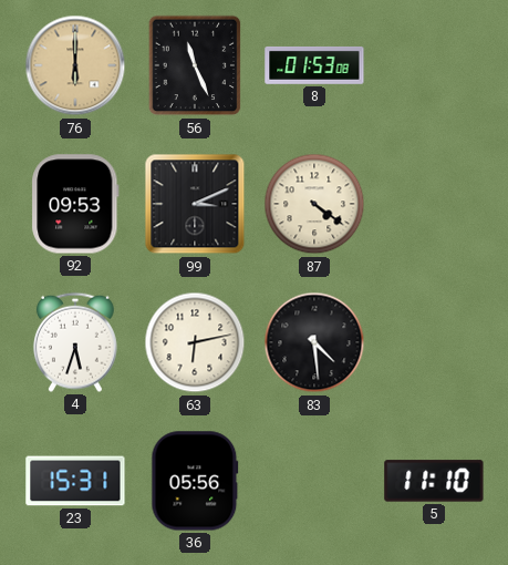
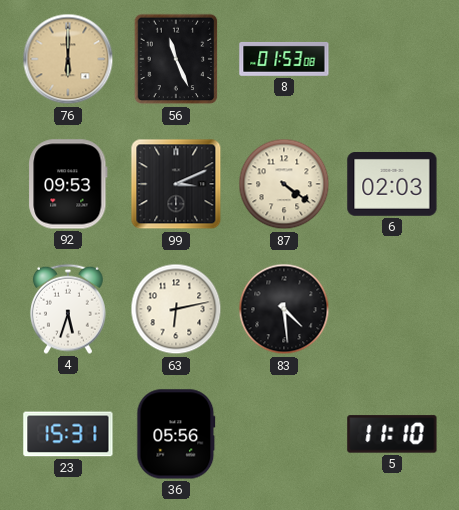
6: none -> 02:03 (392, 185)
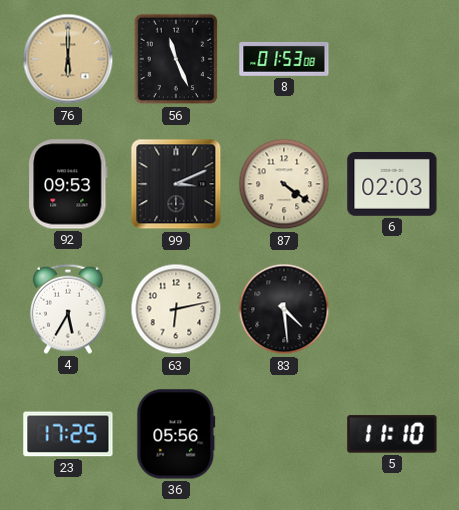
4: 5:33 -> 5:35 (68, 309)
23: 15:31 -> 17:25 (68, 434)
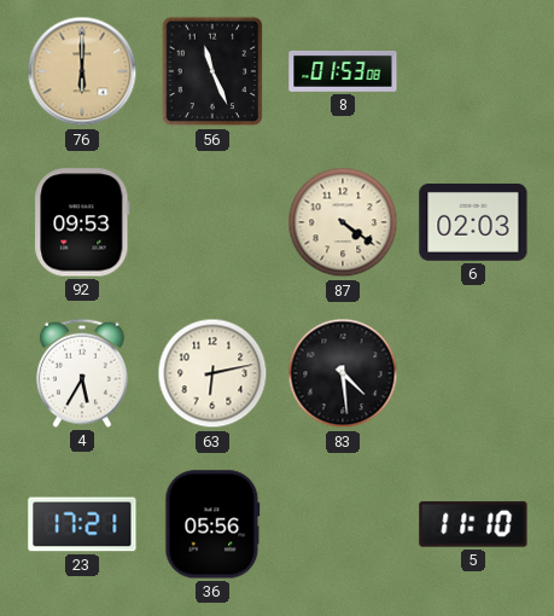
99: 3:11 -> none (176, 184)
23: 17:25 -> 17:21 (82, 524)
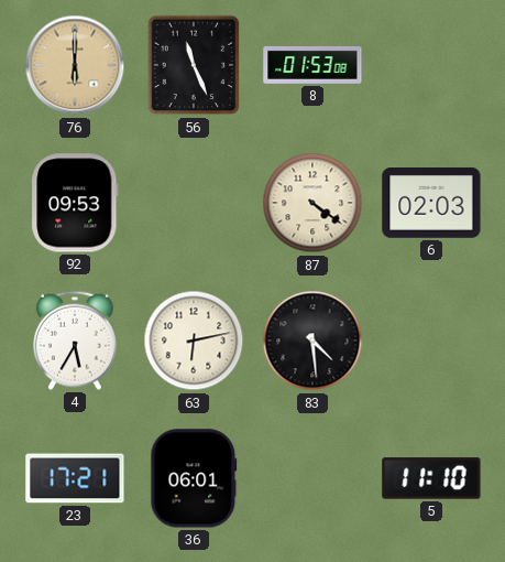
36: 05:56 -> 06:01 (194, 478)
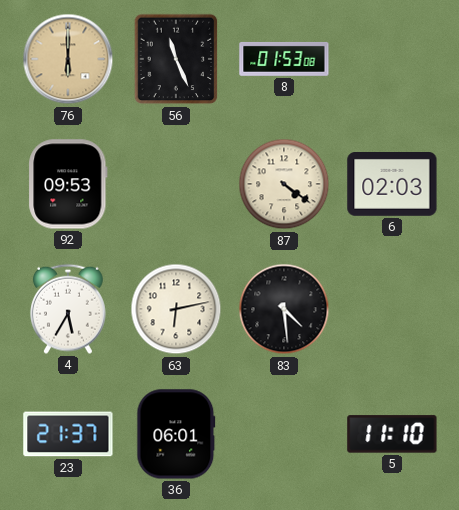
23: 17:21 -> 21:37 (68, 434)
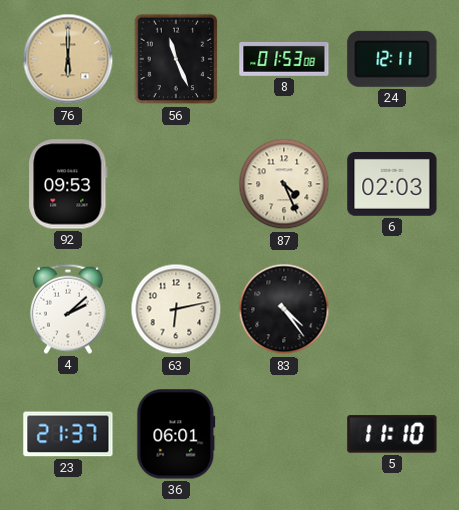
24: none -> 12:11 (392, 59)
87: 4:21 -> 4:26 (284, 184)
4: 5:35 -> 2:08 (68, 309)
83: 4:29 -> 4:24 (284, 309)
